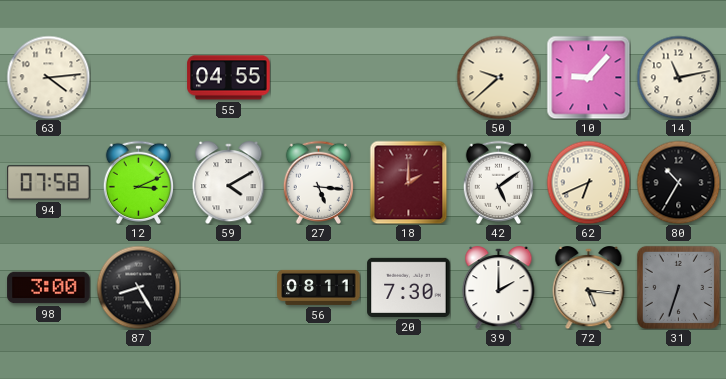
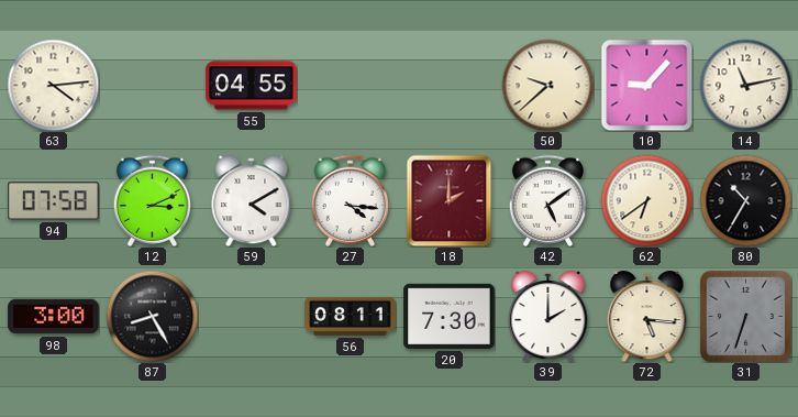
27: 5:16 -> 4:16 (350, 200)
62: 6:41 -> 6:39 (646, 200)
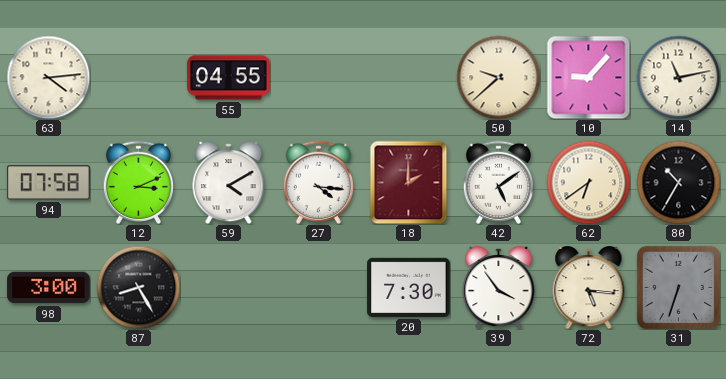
56: 08:11 -> none (351, 316)
39: 2:00 -> 3:54 (499, 288)
